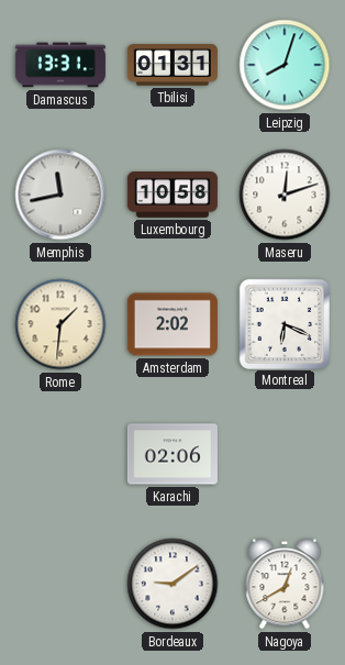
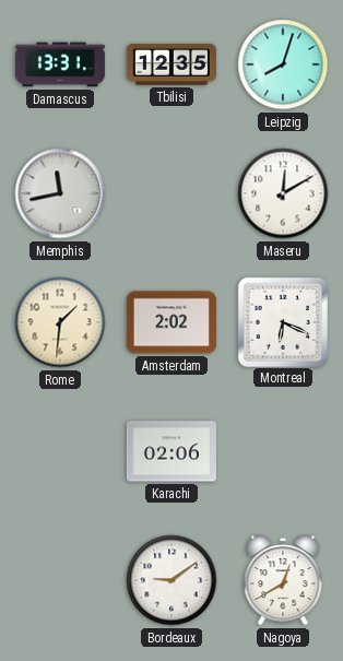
Tbilisi: 01:31 -> 12:35 (171, 64)
Luxembourg: 10:58 -> none (172, 196)
Maseru: 12:12 -> 12:10 (283, 193)
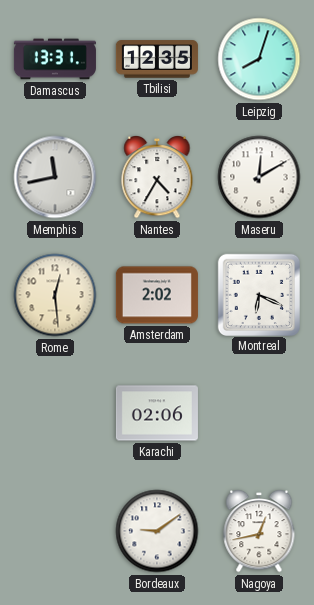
Nantes: none -> 4:35 (157, 177)
Rome: 1:31 -> 12:29 (55, 295)
Nagoya: 12:40 -> 12:43 (259, 531)
